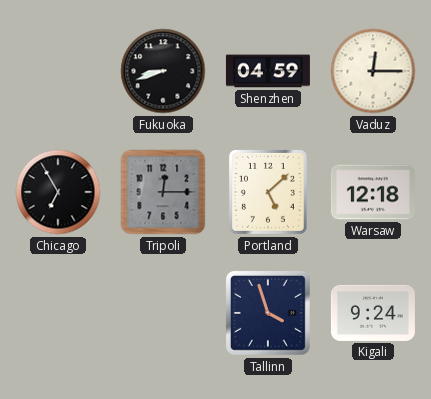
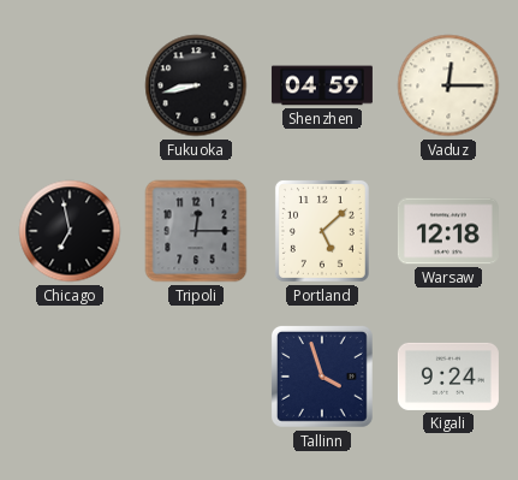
Fukuoka: 8:42 -> 8:43 (196, 85)
Chicago: 6:55 -> 6:58 (70, 231)
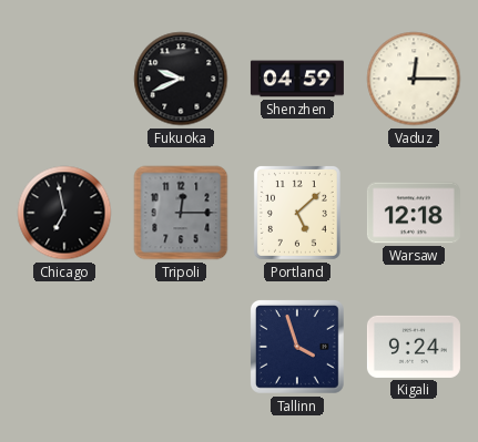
Fukuoka: 8:43 -> 9:41 (181, 79)
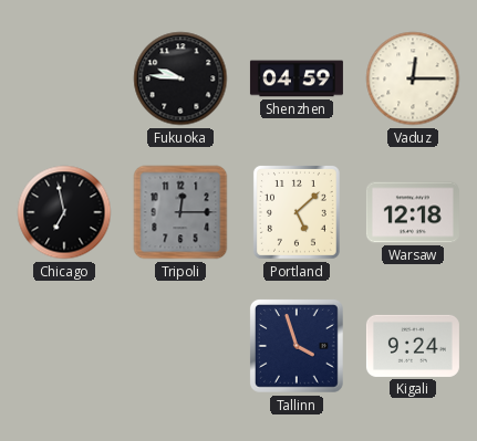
Fukuoka: 9:41 -> 9:46 (180, 78)
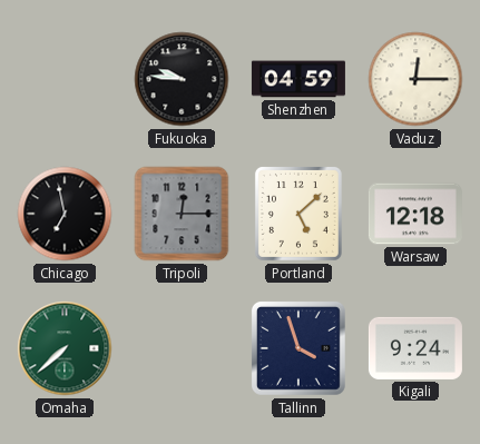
Omaha: none -> 7:38 (65, 348)
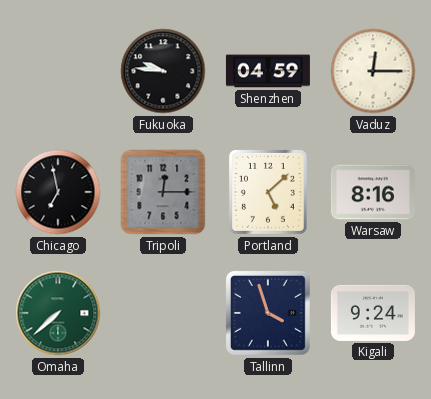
Warsaw: 12:18 -> 8:16 (373, 192)
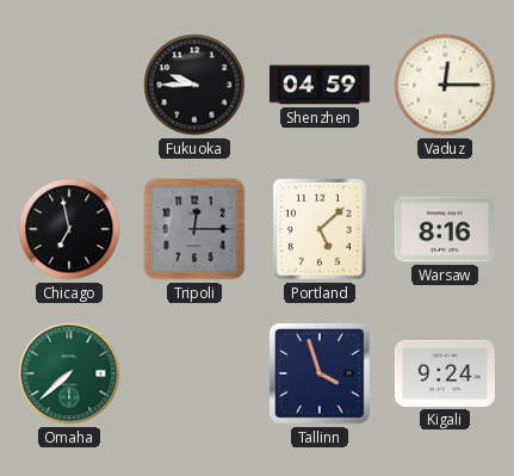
Fukuoka: 9:46 -> 9:45 (194, 85)
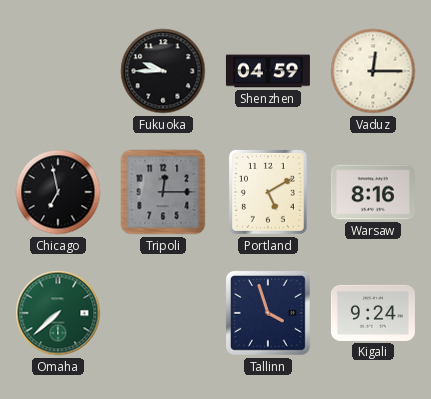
Portland: 5:08 -> 5:10 (268, 192)
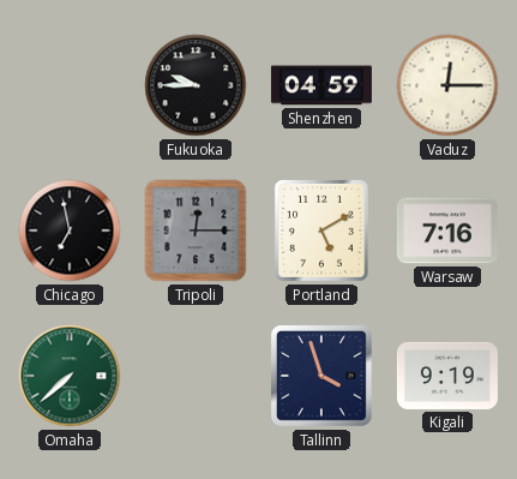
Warsaw: 8:16 -> 7:16 (447, 230)
Kigali: 9:24 -> 9:19 (447, 376)
